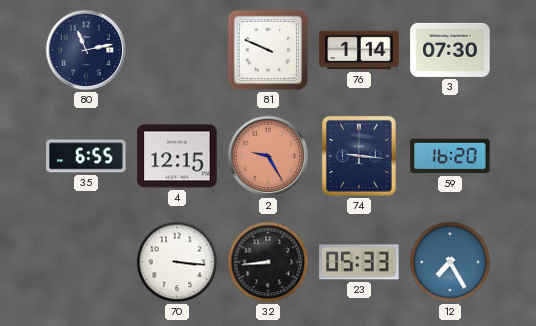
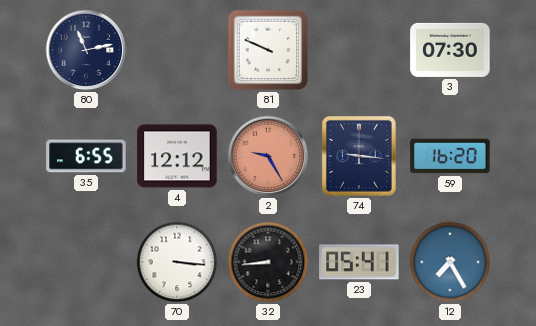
76: 1:14 -> none (359, 50)
4: 12:15 -> 12:12 (177, 156)
23: 05:33 -> 05:41 (359, 262)
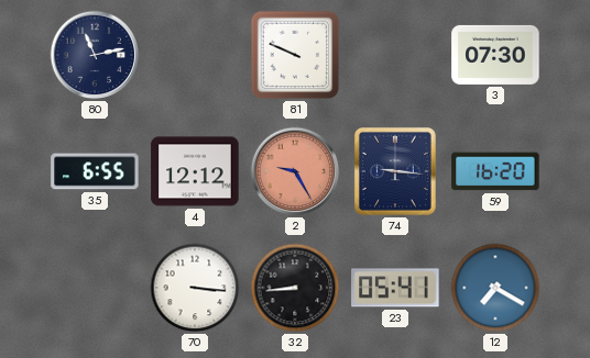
12: 7:25 -> 7:20 (495, 288)
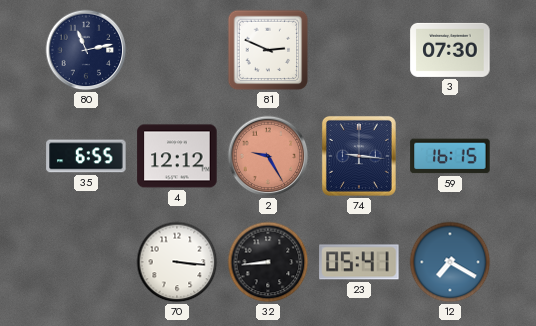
81: 9:49 -> 2:49 (268, 50)
59: 16:20 -> 16:15 (450, 156)
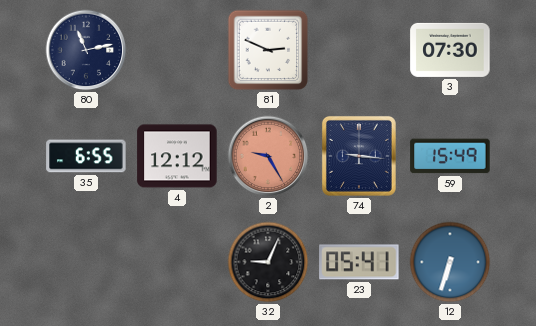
59: 16:15 -> 15:49 (450, 156)
70: 3:16 -> none (177, 262)
32: 8:44 -> 9:04 (268, 262)
12: 7:20 -> 6:33 (450, 262)
